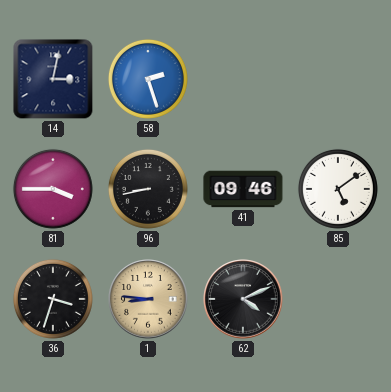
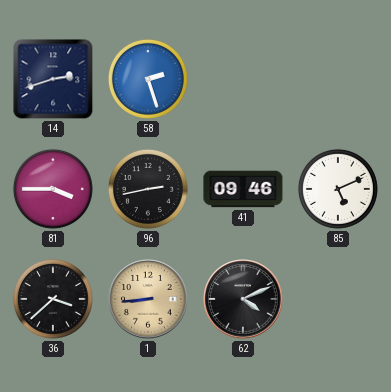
14: 3:02 -> 2:42 (53, 79)
96: 8:43 -> 2:43 (148, 189)
85: 5:09 -> 5:11 (338, 189)
36: 3:33 -> 3:38 (53, 299)
1: 8:46 -> 8:44 (148, 299)
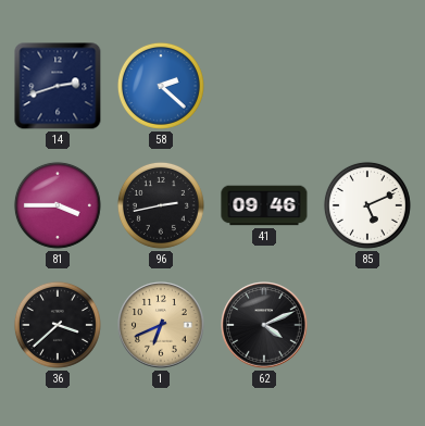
58: 2:27 -> 2:22 (161, 86)
1: 8:44 -> 6:41 (161, 325)
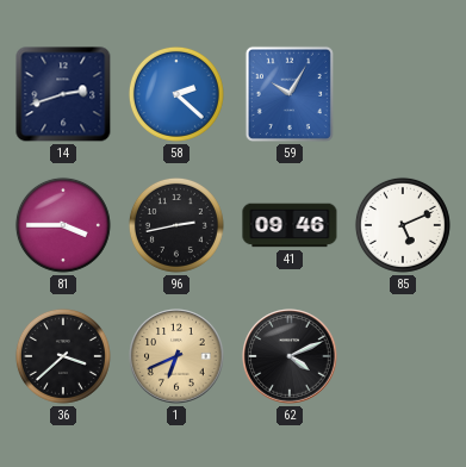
59: none -> 10:05 (290, 94)
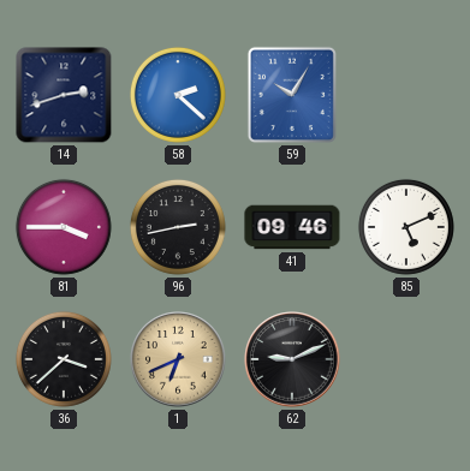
62: 4:11 -> 9:11 (292, 359)
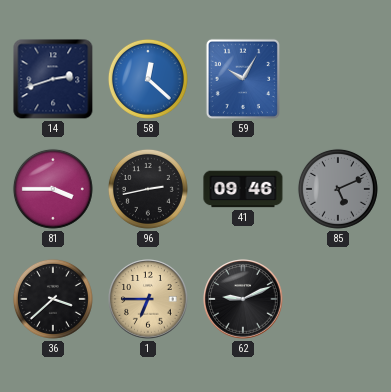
58: 2:22 -> 12:22 (148, 79)
85 dial: white -> grey (338, 189)
1: 6:41 -> 6:45 (148, 299)
